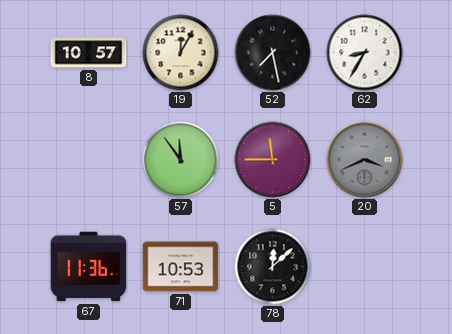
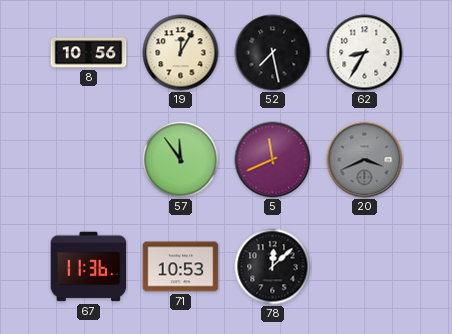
8: 10:57 -> 10:56 (89, 53)
5: 11:45 -> 11:41 (273, 160)
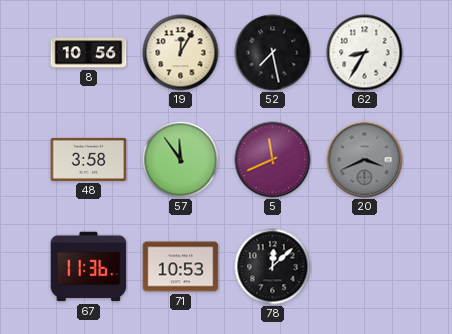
48: none -> 3:58 (89, 159)
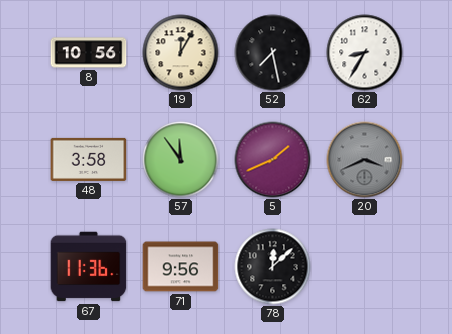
5: 11:41 -> 1:41 (273, 160)
71: 10:53 -> 9:56 (181, 267)
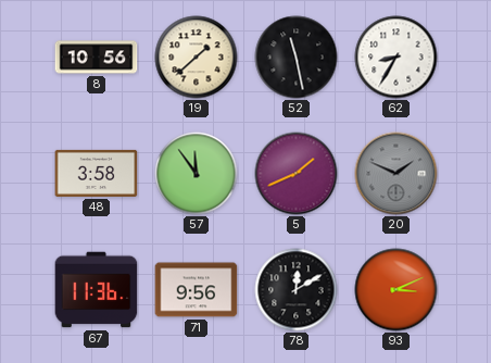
19: 12:05 -> 1:38 (197, 58)
52: 7:28 -> 11:28 (297, 58)
20: 3:41 -> 1:49 (396, 174)
78: 12:08 -> 12:10 (297, 290)
93: none -> 3:11 (396, 290)
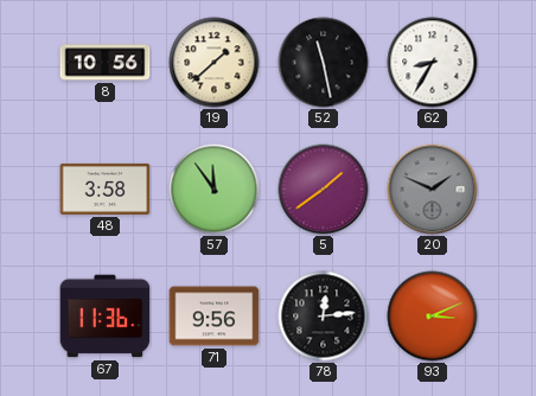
5: 1:41 -> 1:39 (324, 190)
78: 12:10 -> 12:14 (324, 317)
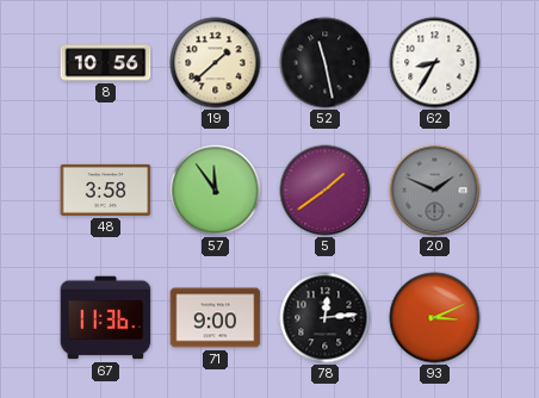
71: 9:56 -> 9:00 (216, 318)
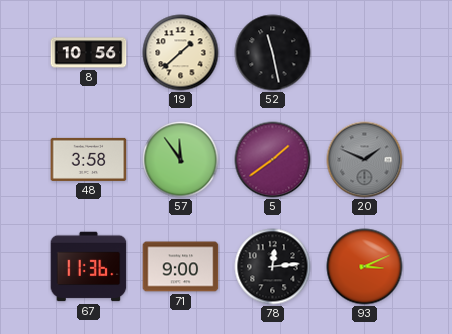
62: 8:35 -> none (435, 63)
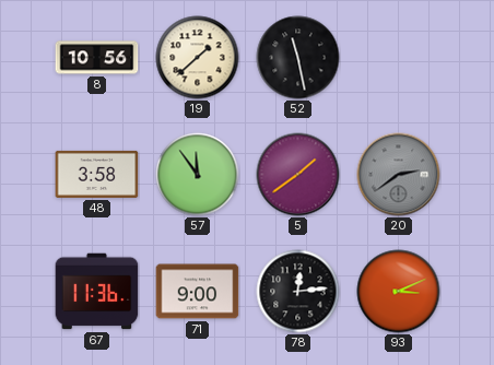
20: 1:49 -> 2:39 (399, 175)
